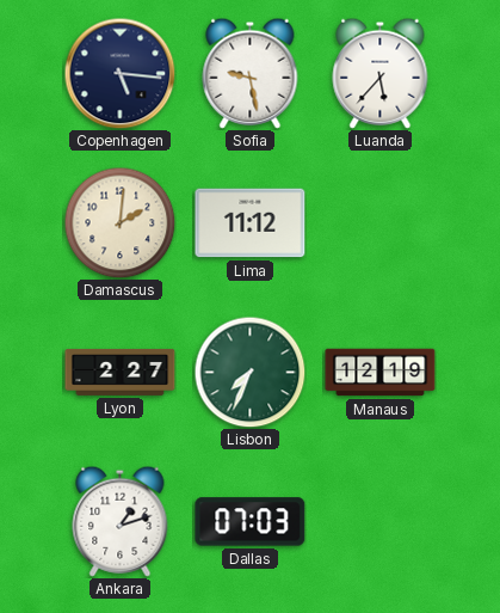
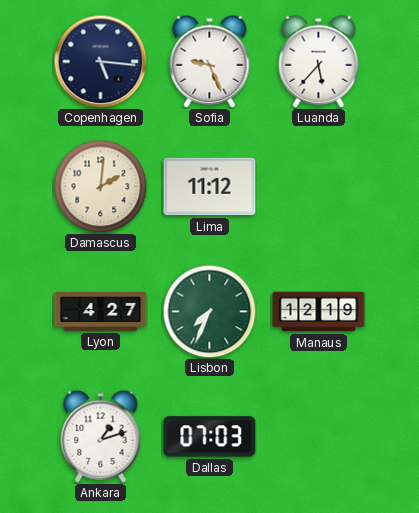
Sofia: 9:28 -> 9:26 (210, 61)
Lyon: 2:27 -> 4:27 (101, 311)
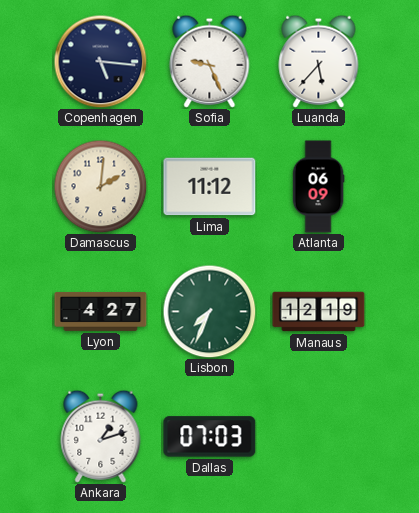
Atlanta: none -> 06:09 (318, 187)
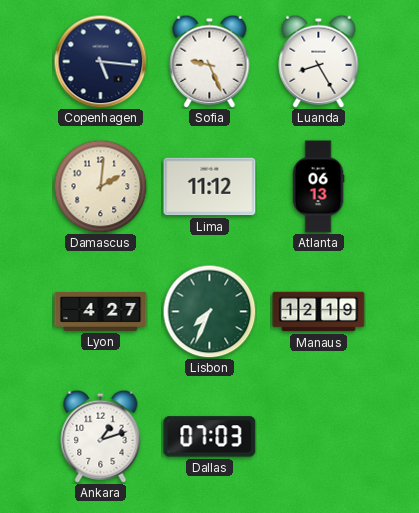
Luanda: 5:37 -> 8:25 (319, 61)
Atlanta: 06:09 -> 06:13 (318, 187)
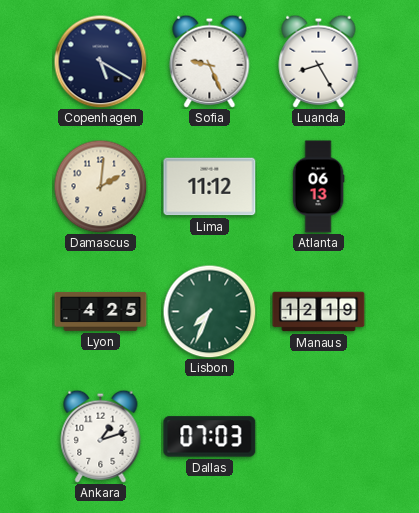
Copenhagen: 5:16 -> 5:20 (100, 61)
Lyon: 4:27 -> 4:25 (101, 311)
